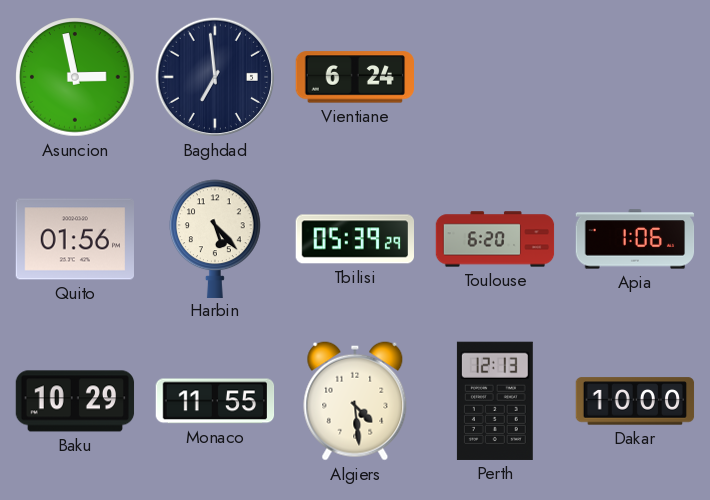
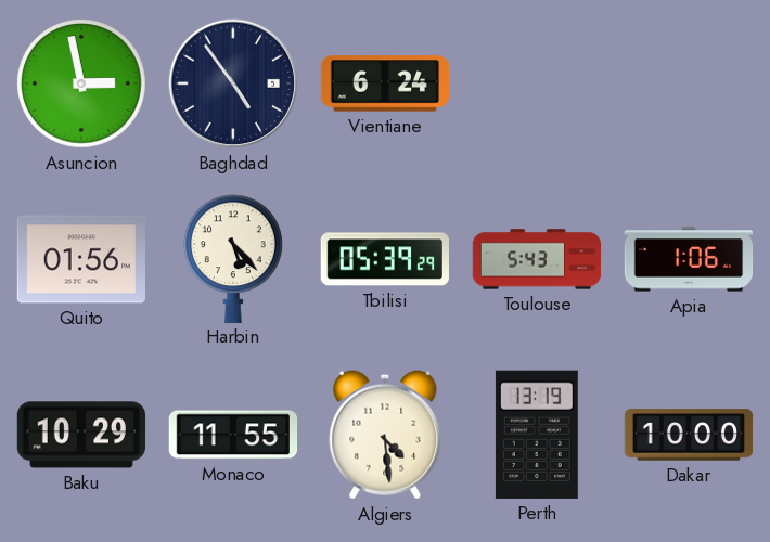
Baghdad: 6:59 -> 4:54 (233, 83)
Toulouse: 6:20 -> 5:43 (537, 259)
Perth: 12:13 -> 13:19 (537, 435)
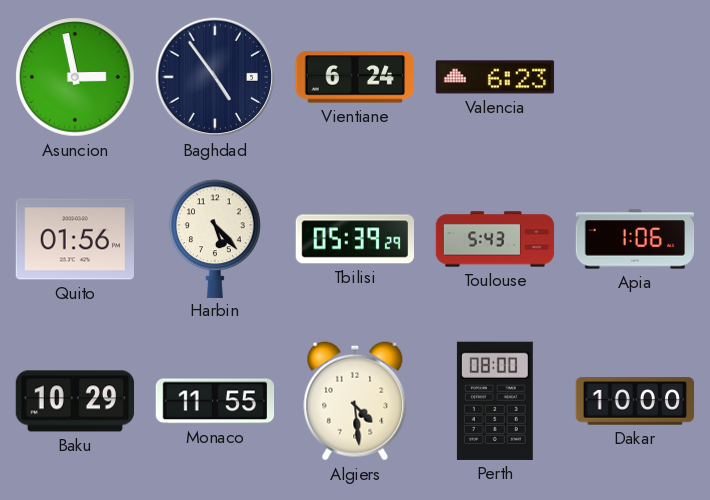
Valencia: none -> 6:23 (495, 77)
Perth: 13:19 -> 08:00 (495, 401)
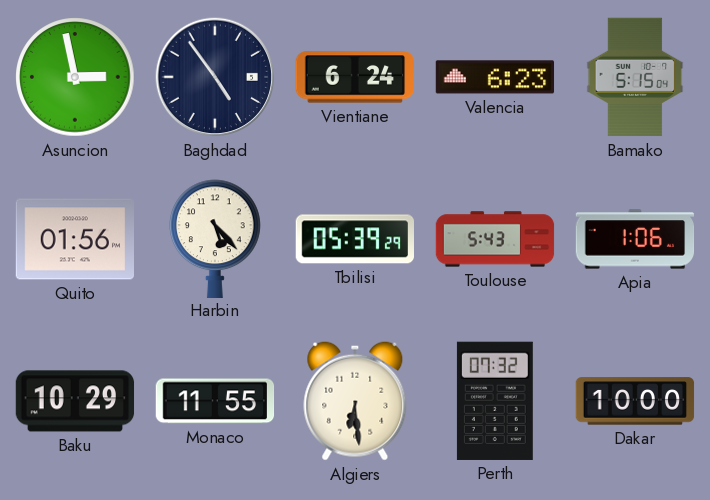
Bamako: none -> 5:15 (635, 77)
Algiers: 4:29 -> 6:29 (355, 401)
Perth: 08:00 -> 07:32 (495, 401)
